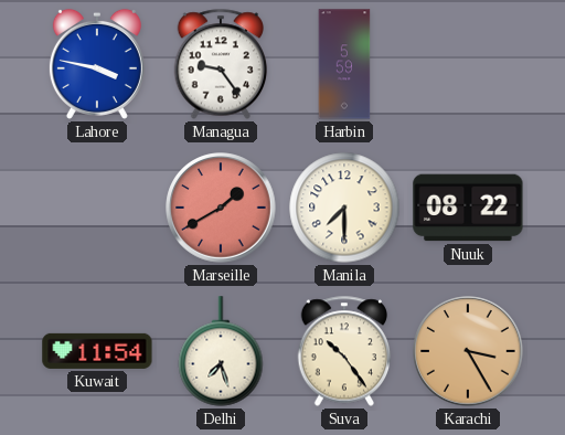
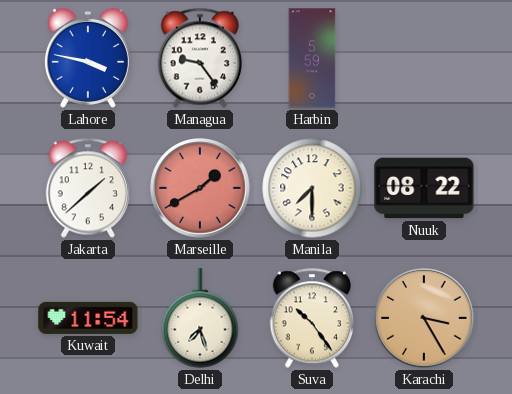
Jakarta: none -> 1:38 (88, 188)
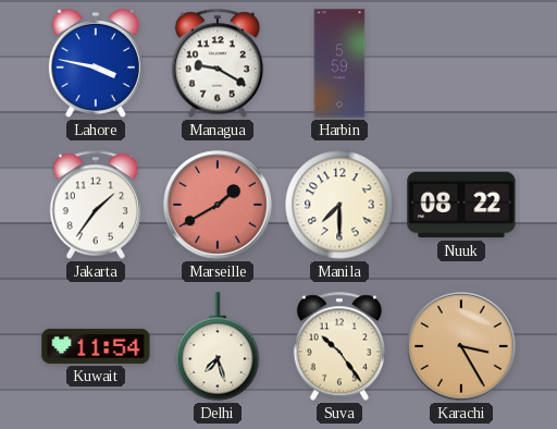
Managua: 9:24 -> 9:20 (218, 63)
Jakarta: 1:38 -> 1:36 (96, 205)
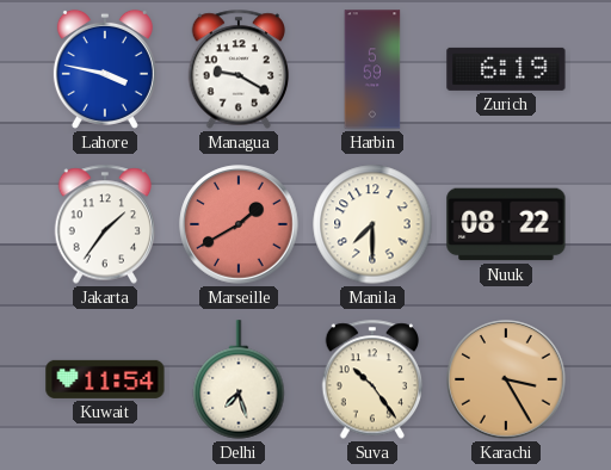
Zurich: none -> 6:19 (506, 69)
